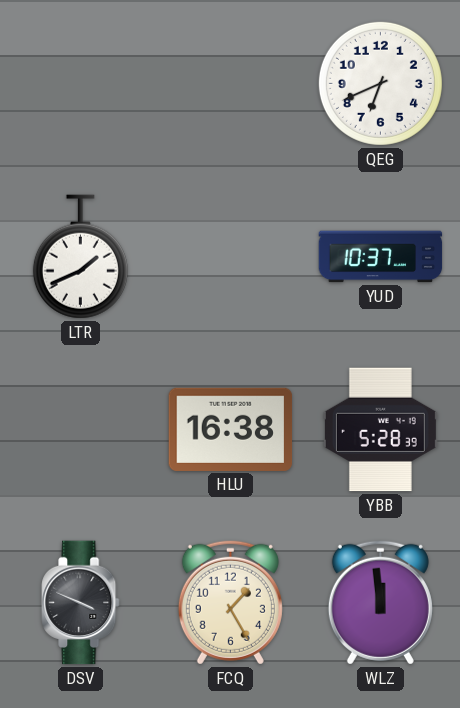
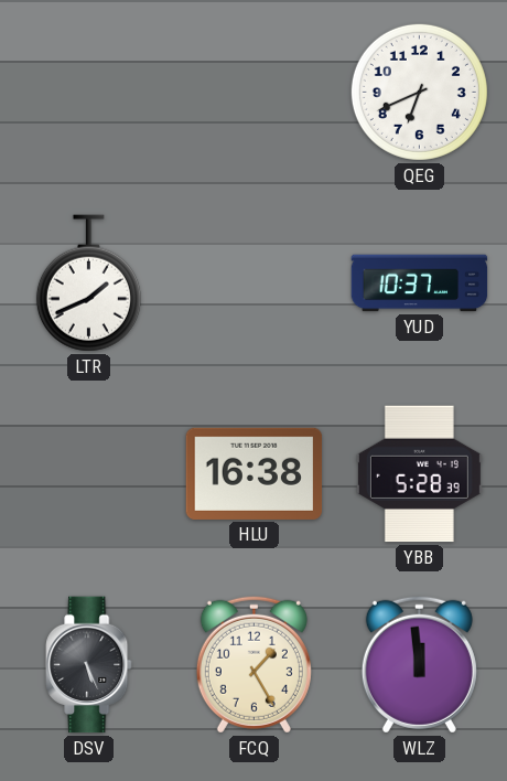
DSV: 3:49 -> 5:26 (89, 665)
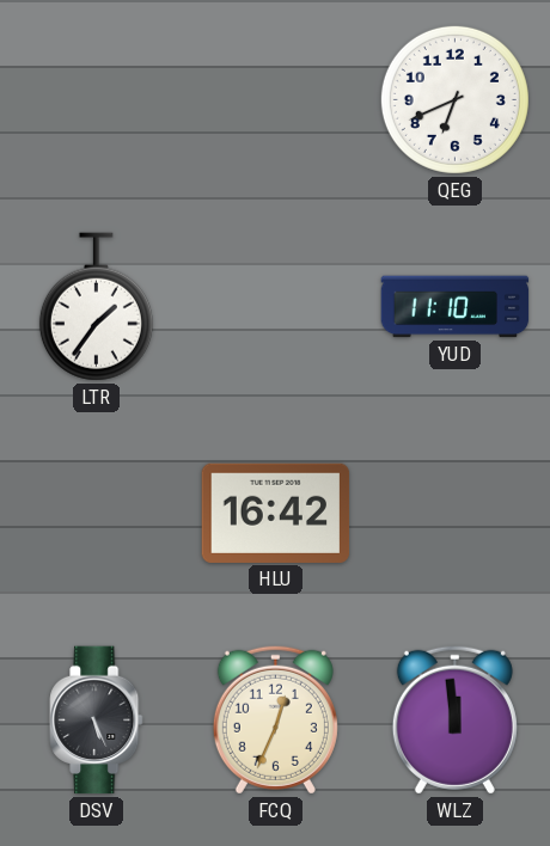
LTR: 1:41 -> 1:36 (96, 307)
YUD: 10:37 -> 11:10 (456, 307)
HLU: 16:38 -> 16:42 (276, 513)
YBB: 5:28 -> none (419, 474)
FCQ: 1:25 -> 12:34 (275, 719)
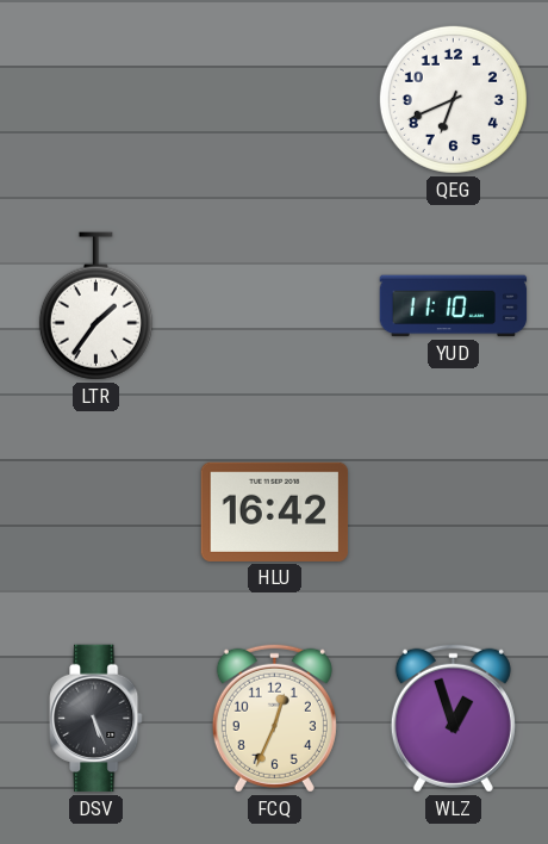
WLZ: 11:59 -> 12:57 (453, 718)
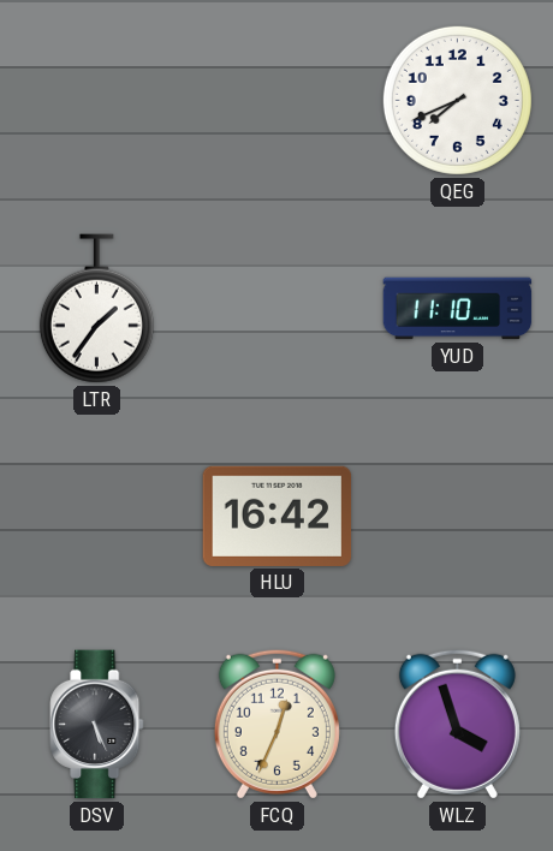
QEG: 6:41 -> 7:41 (457, 100)
WLZ: 12:57 -> 3:57 (457, 724)
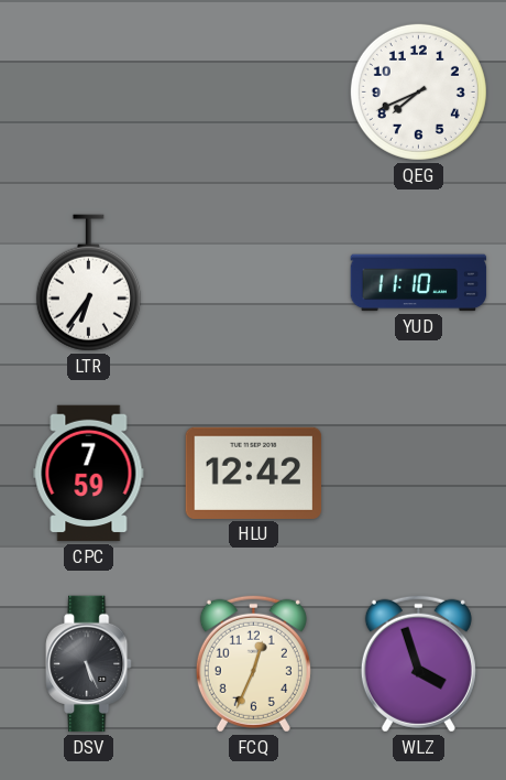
LTR: 1:36 -> 6:36 (88, 283)
CPC: none -> 7:59 (89, 474)
HLU: 16:42 -> 12:42 (254, 473)
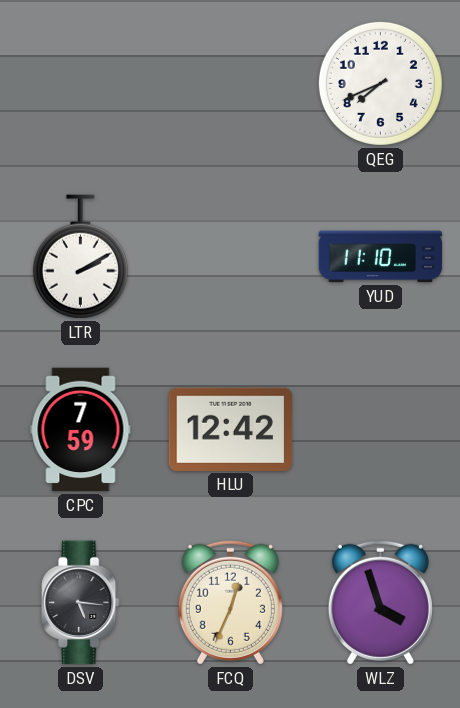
LTR: 6:36 -> 2:10 (80, 257)
DSV: 5:26 -> 5:16 (81, 603)
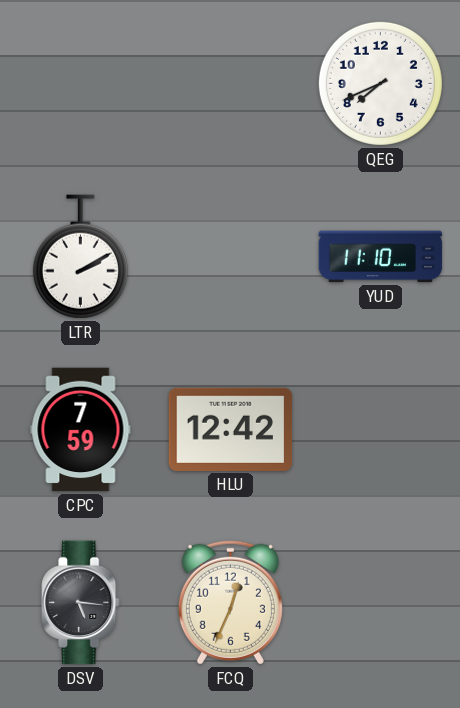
WLZ: 3:57 -> none (380, 602)
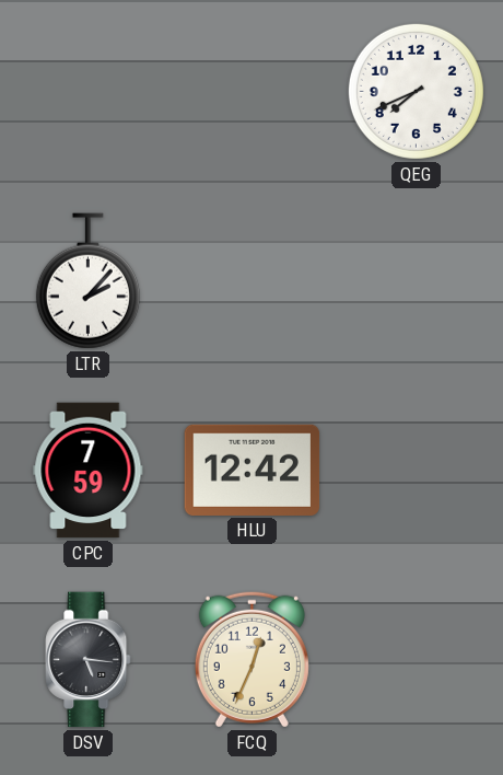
LTR: 2:10 -> 2:07 (87, 281)
YUD: 11:10 -> none (381, 257)
